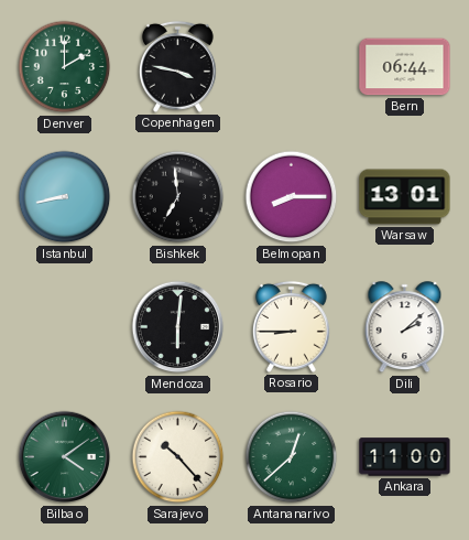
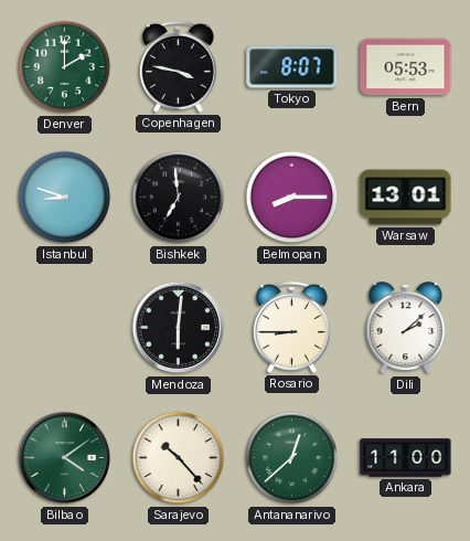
Tokyo: none -> 8:07 (292, 67)
Bern: 06:44 -> 05:53 (406, 67)
Istanbul: 8:43 -> 8:48 (65, 198)
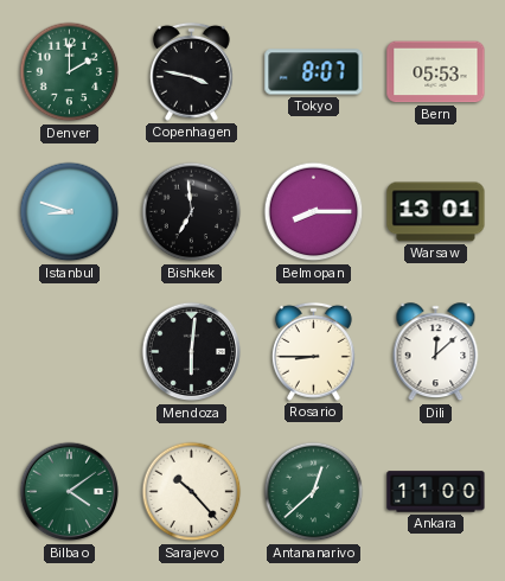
Dili: 2:08 -> 12:08 (436, 352)
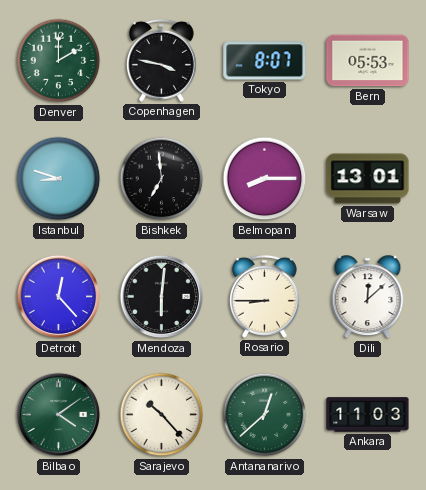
Detroit: none -> 12:23 (59, 297)
Ankara: 11:00 -> 11:03 (368, 415)
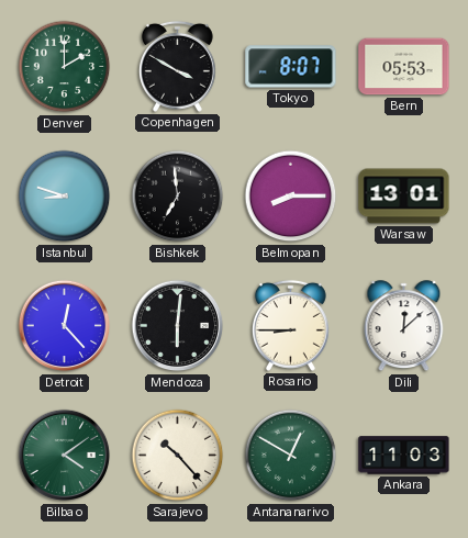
Copenhagen: 3:47 -> 3:50 (177, 66)
Antananarivo: 12:38 -> 12:50 (291, 456)
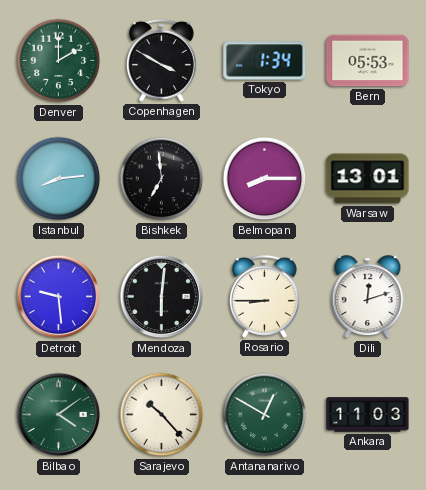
Tokyo: 8:07 -> 1:34 (265, 61)
Istanbul: 8:48 -> 8:14 (59, 179)
Detroit: 12:23 -> 9:29 (59, 297)
Dili: 12:08 -> 12:12 (368, 297)
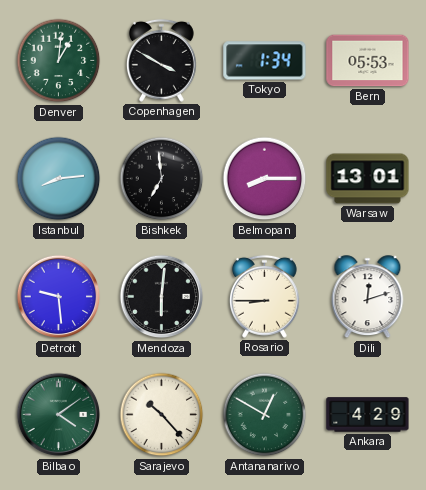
Denver: 2:00 -> 1:01 (59, 61)
Ankara: 11:03 -> 4:29 (368, 415)
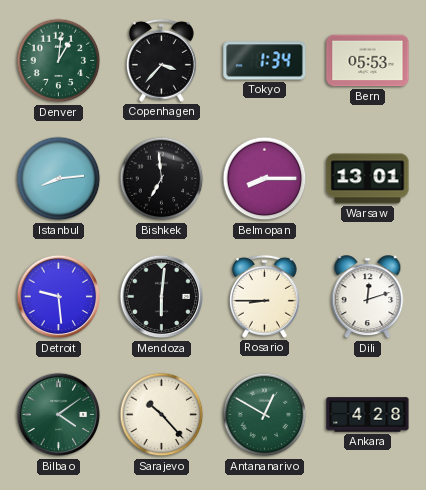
Copenhagen: 3:50 -> 3:37 (161, 60)
Ankara: 4:29 -> 4:28 (368, 415)
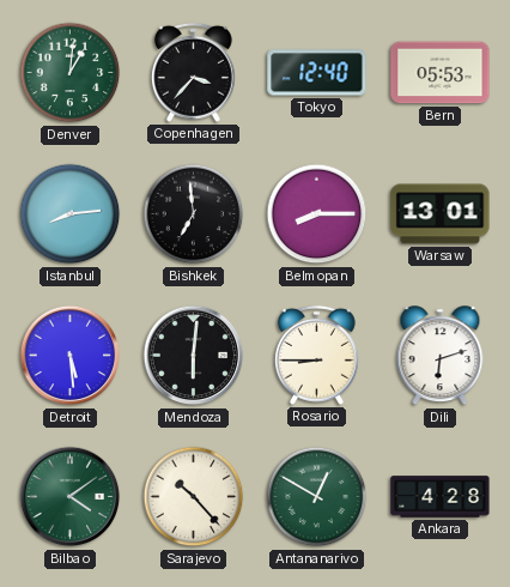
Tokyo: 1:34 -> 12:40 (317, 73)
Detroit: 9:29 -> 5:29 (71, 356)
Dili: 12:12 -> 6:12 (441, 356)
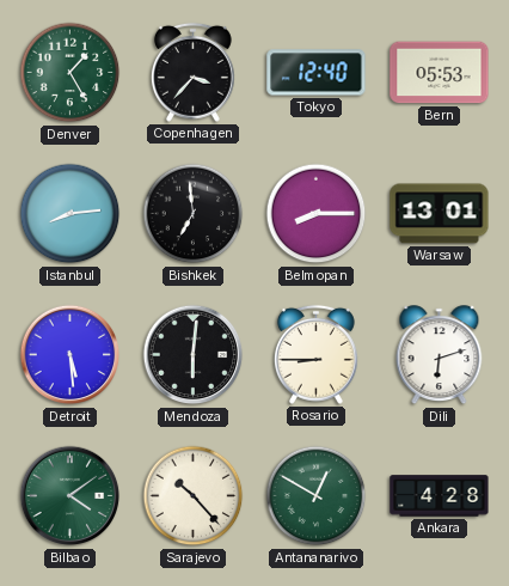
Denver: 1:01 -> 1:25 (70, 73)
